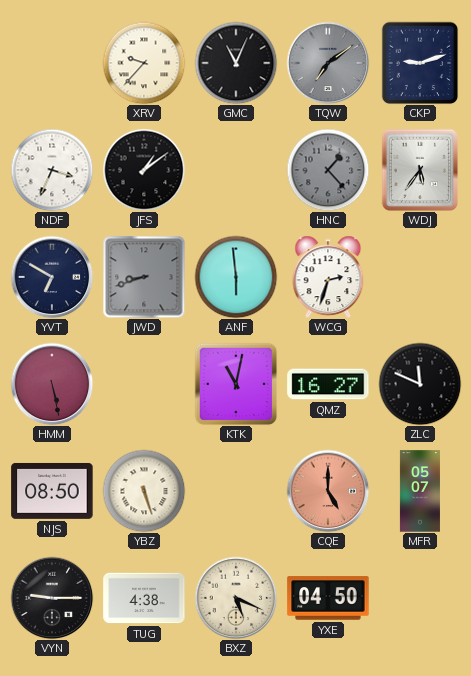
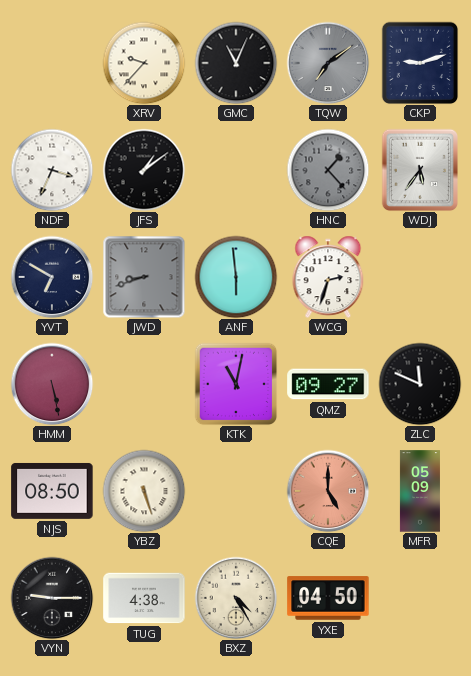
QMZ: 16:27 -> 09:27 (328, 384)
MFR: 05:07 -> 05:09 (420, 491)
BXZ: 5:19 -> 4:25 (236, 598)
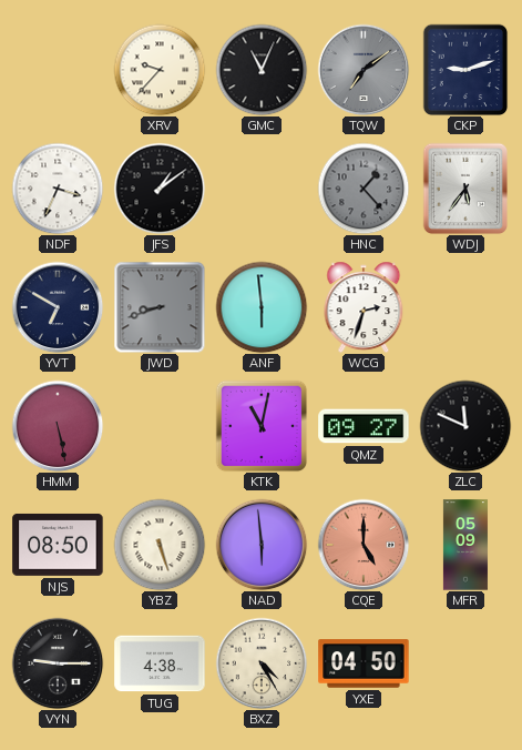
NAD: none -> 5:59 (262, 545)
